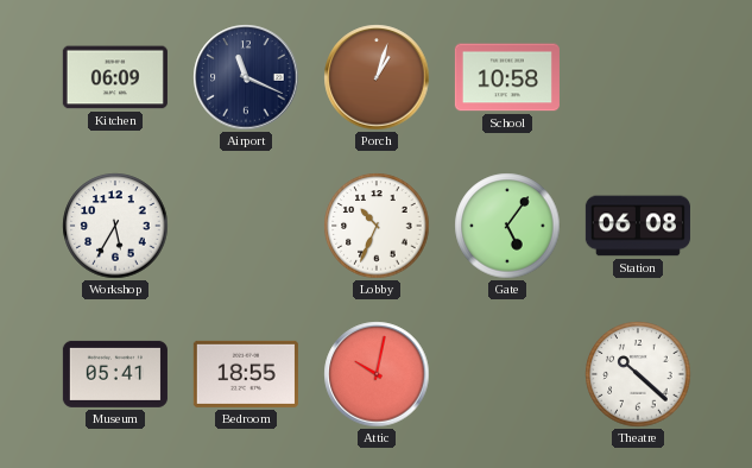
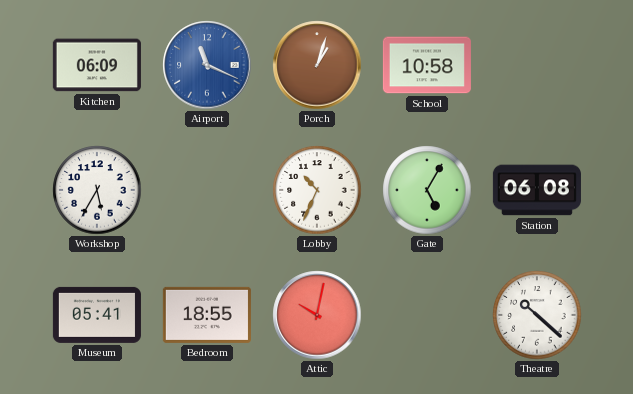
Airport dial: navy -> blue (207, 65)
Gate: 5:06 -> 5:05 (427, 190)
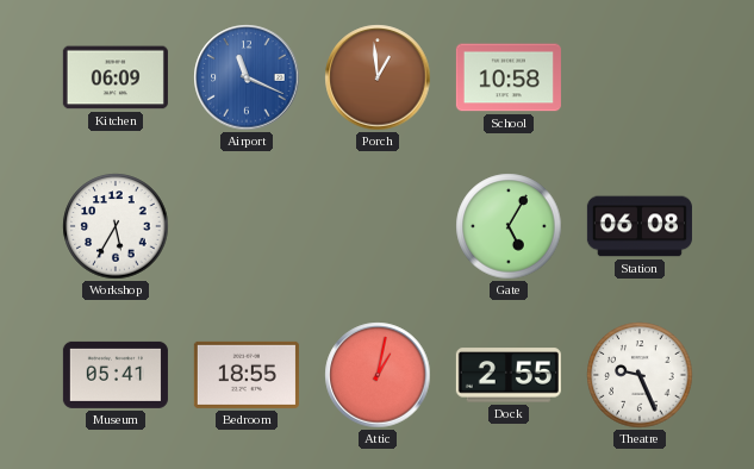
Porch: 1:03 -> 12:59 (378, 77)
Lobby: 10:34 -> none (317, 190)
Attic: 10:02 -> 1:02 (378, 375)
Dock: none -> 2:55 (509, 375)
Theatre: 10:22 -> 9:26 (640, 375)
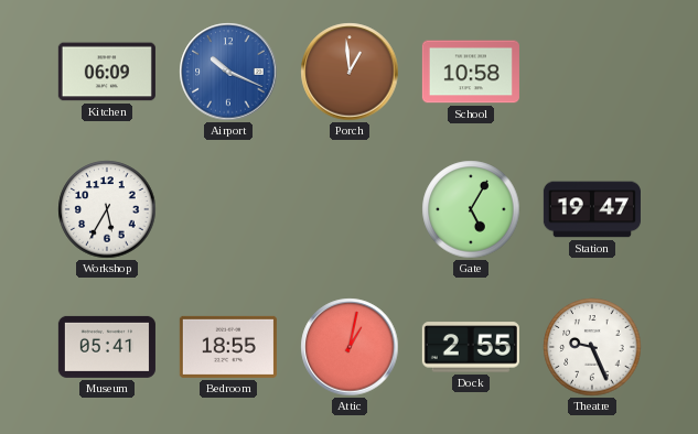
Airport: 11:19 -> 10:19 (228, 72)
Station: 06:08 -> 19:47 (592, 209)
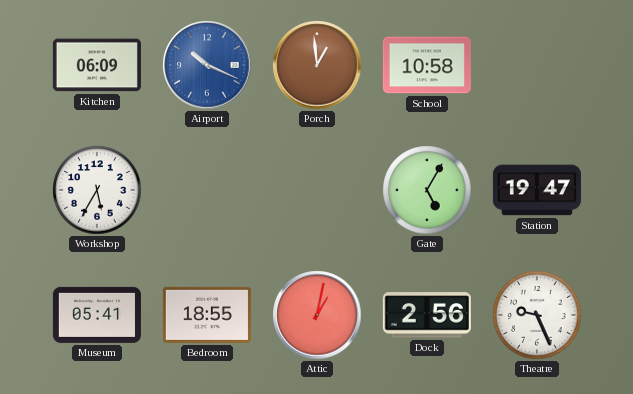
Dock: 2:55 -> 2:56 (427, 315)
